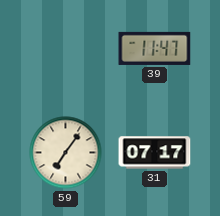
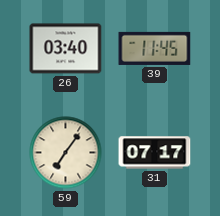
26: none -> 03:40 (66, 49)
39: 11:47 -> 11:45 (155, 48)
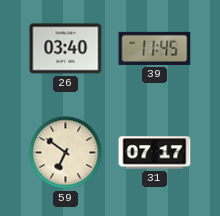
59: 7:06 -> 6:51 (66, 153)
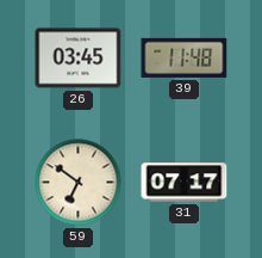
26: 03:40 -> 03:45 (79, 59)
39: 11:45 -> 11:48 (185, 57)
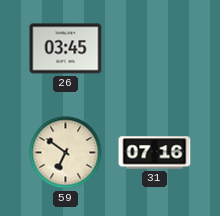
39: 11:48 -> none (185, 57)
31: 07:17 -> 07:16 (155, 153)
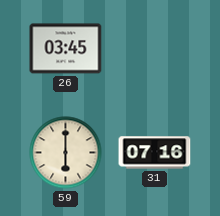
59: 6:51 -> 6:00 (66, 153)
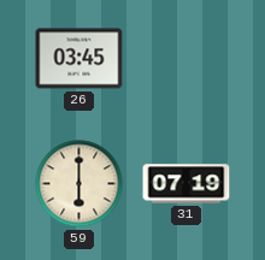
31: 07:16 -> 07:19 (187, 184)
